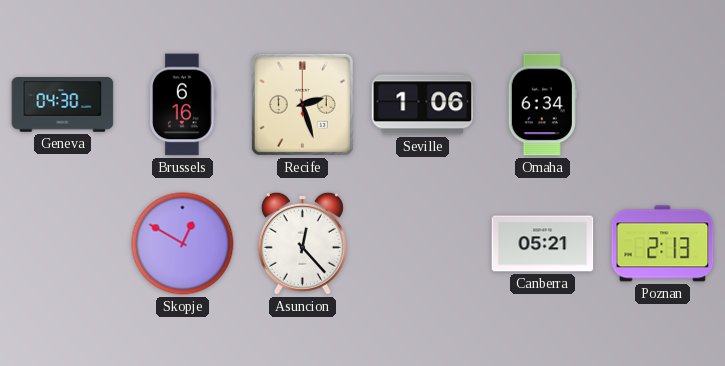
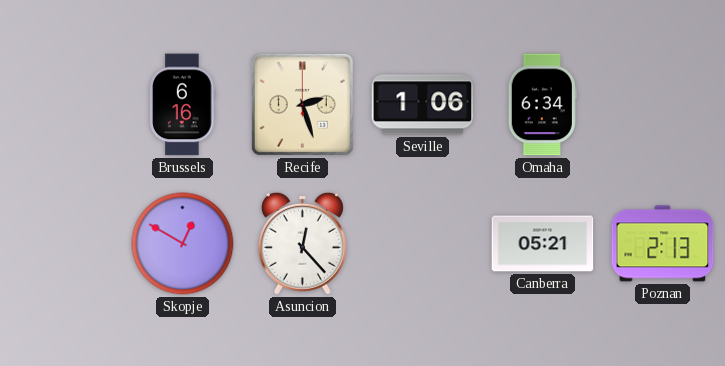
Geneva: 04:30 -> none (63, 105)
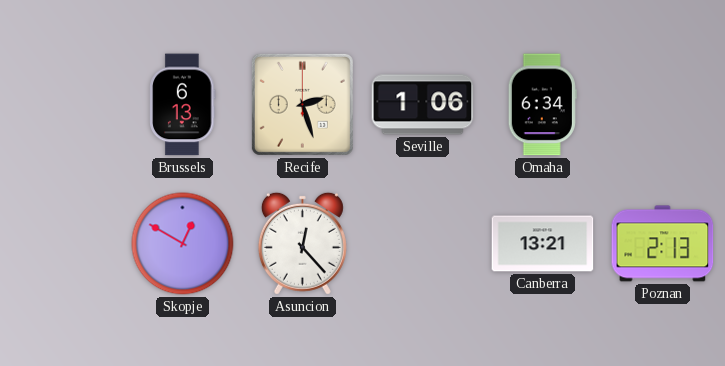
Brussels: 6:16 -> 6:13 (183, 105)
Canberra: 05:21 -> 13:21 (543, 244)
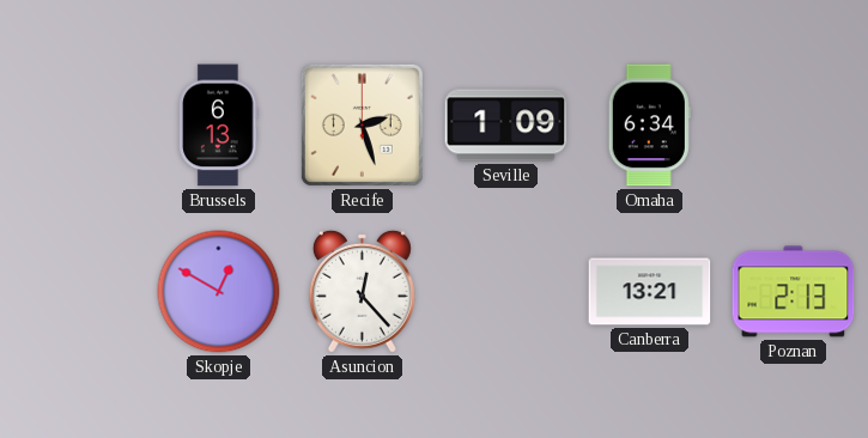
Seville: 1:06 -> 1:09 (506, 126)
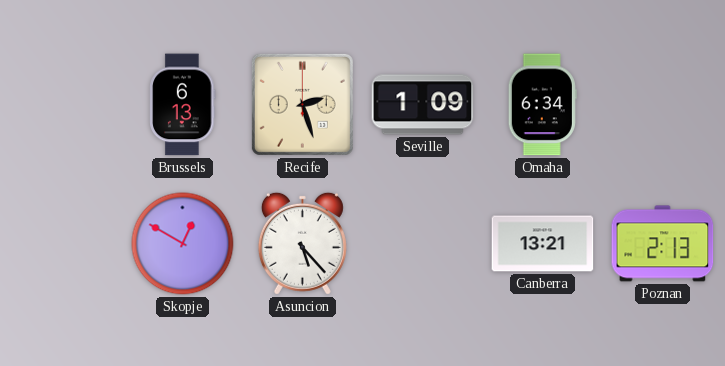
Asuncion: 12:23 -> 5:23 (302, 243)
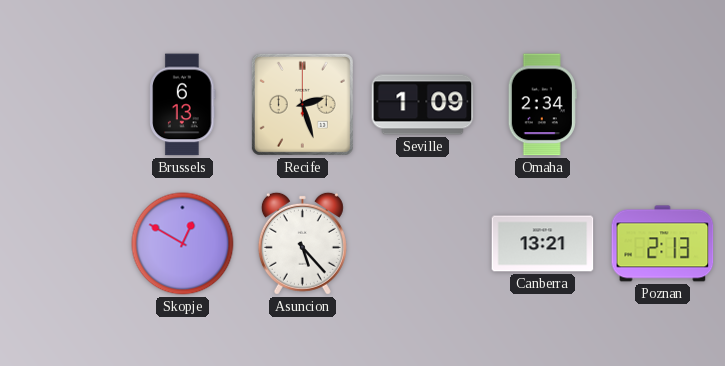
Omaha: 6:34 -> 2:34 (542, 105)
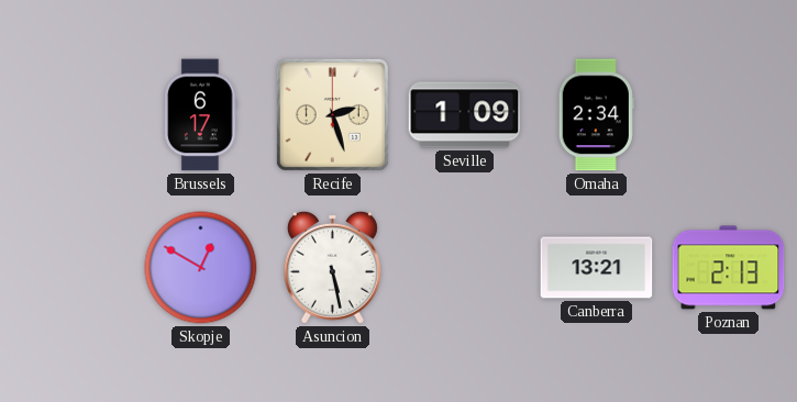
Brussels: 6:13 -> 6:17 (201, 115)
Asuncion: 5:23 -> 5:28 (332, 267)
